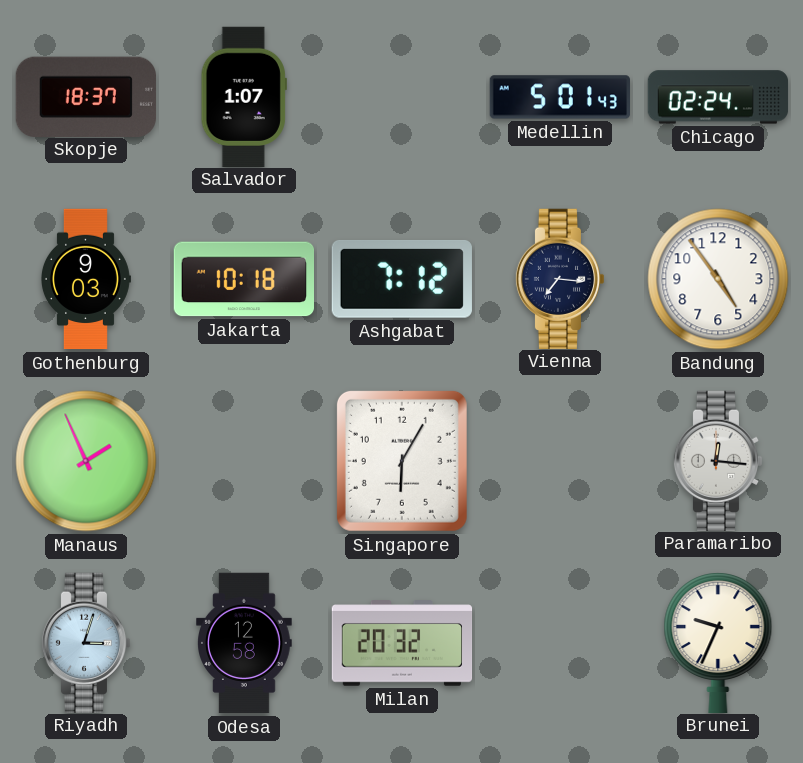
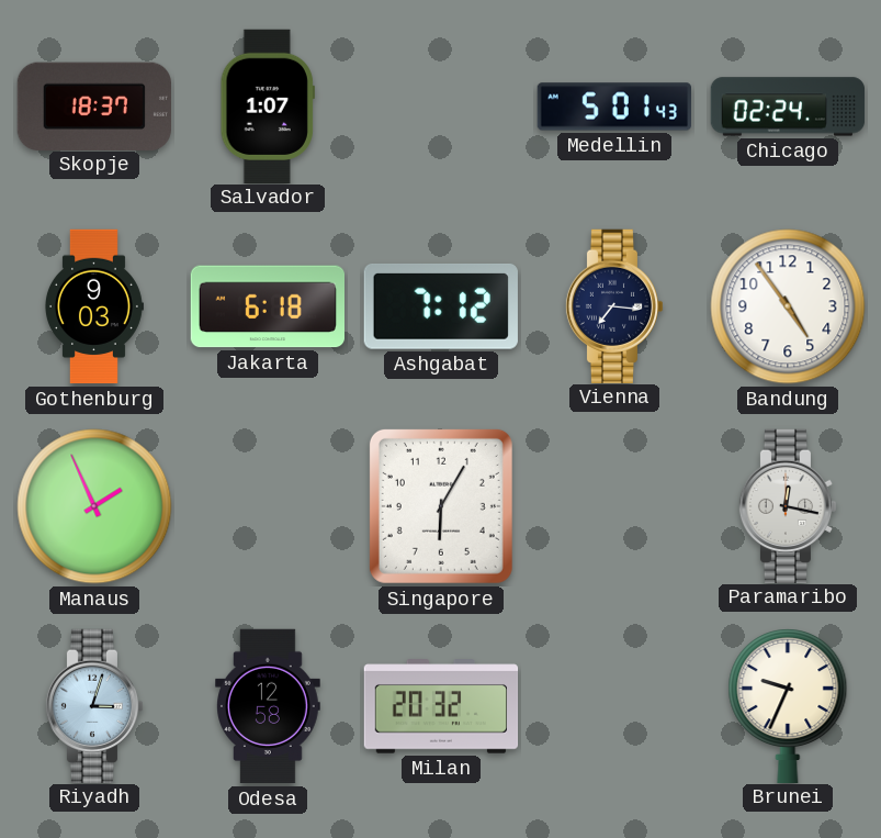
Jakarta: 10:18 -> 6:18 (267, 306)
Paramaribo: 12:16 -> 12:17 (788, 505)
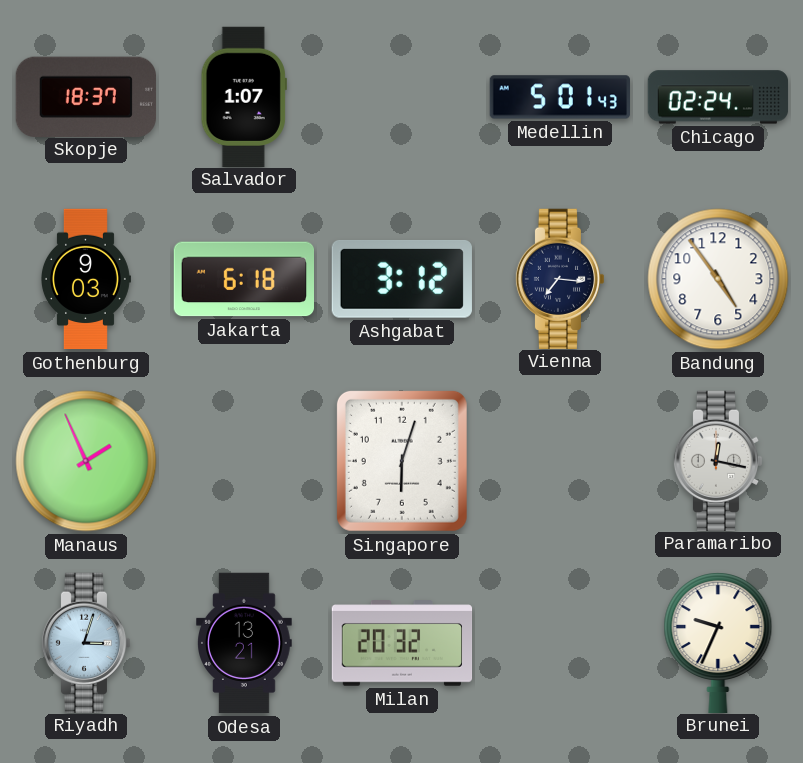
Ashgabat: 7:12 -> 3:12 (402, 279)
Singapore: 6:05 -> 6:03 (402, 461)
Odesa: 12:58 -> 13:21 (245, 643)
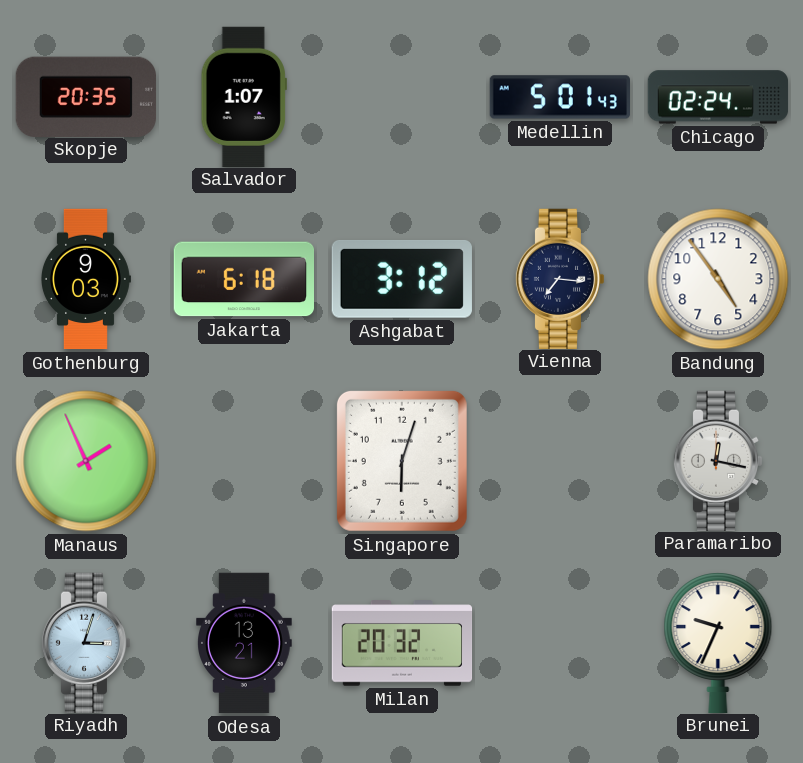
Skopje: 18:37 -> 20:35 (86, 96)
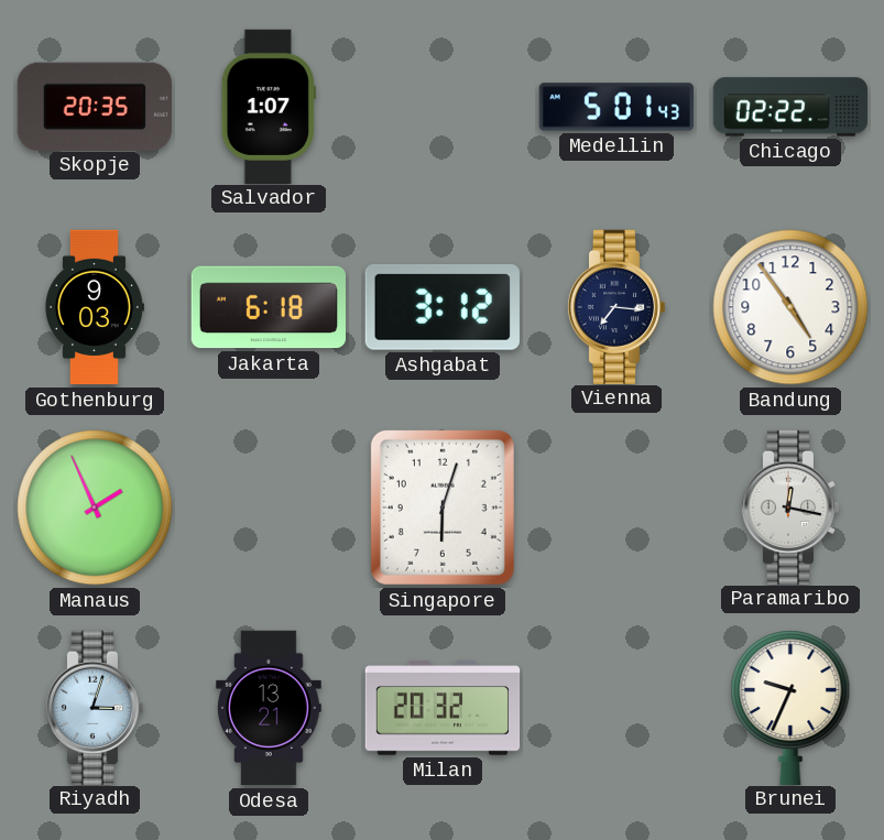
Chicago: 02:24 -> 02:22 (790, 107)
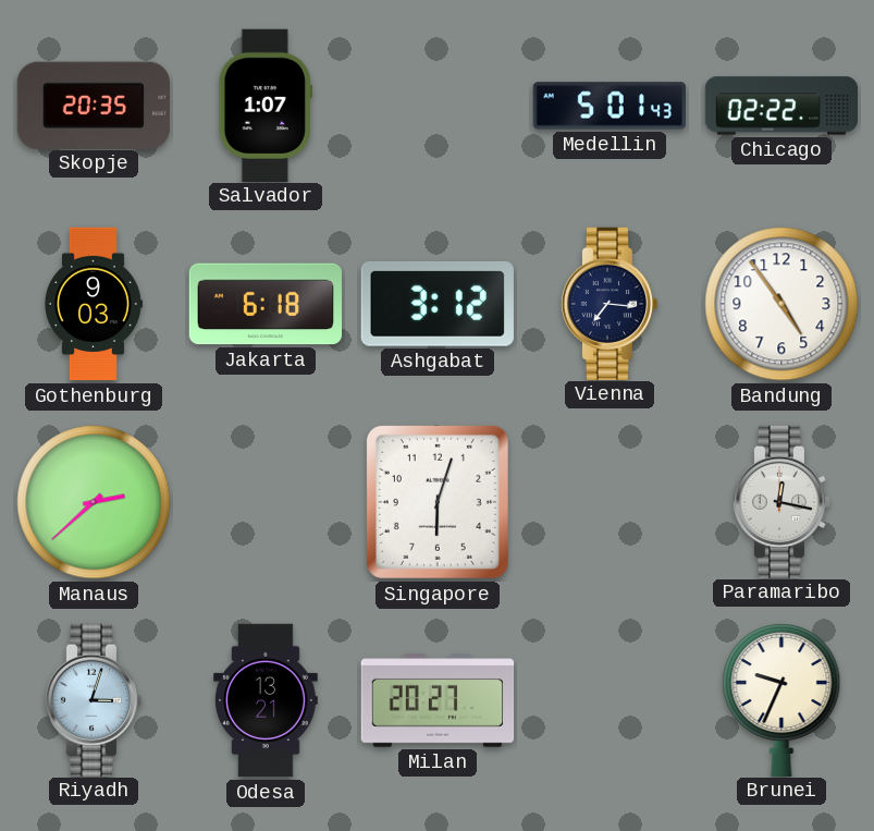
Manaus: 1:56 -> 2:38 (94, 502)
Milan: 20:32 -> 20:27 (438, 700)
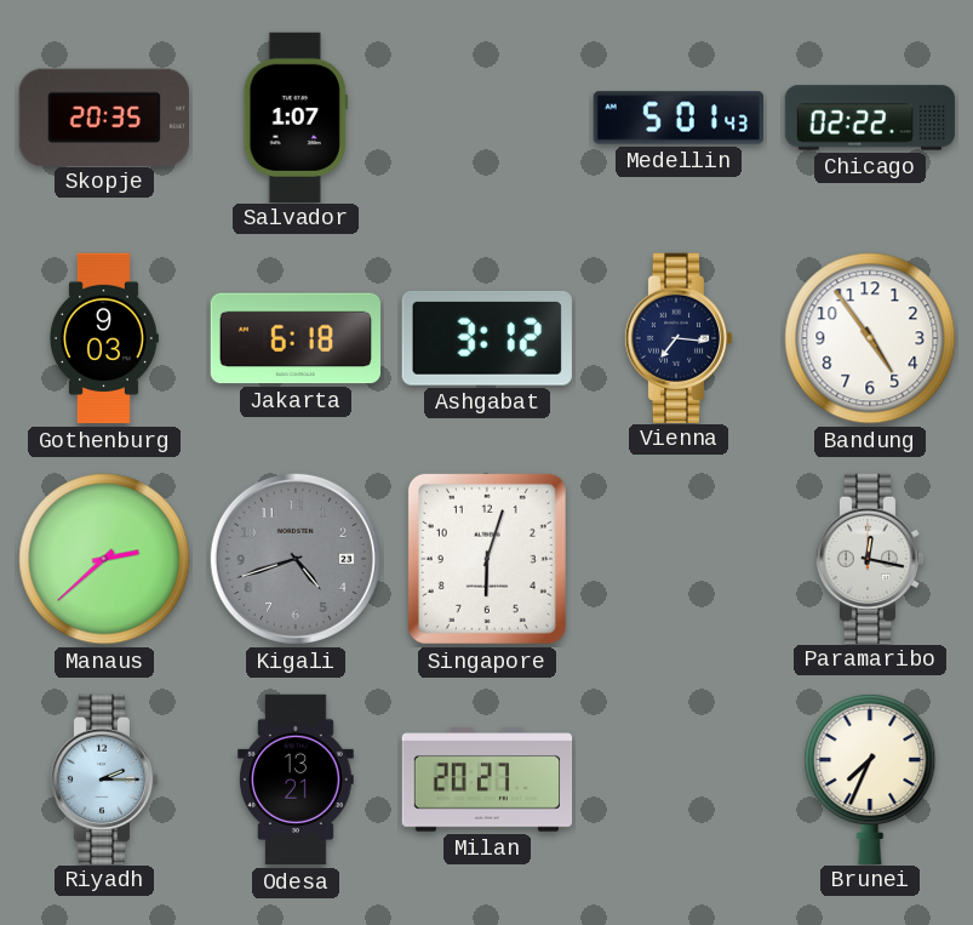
Kigali: none -> 4:42 (296, 559)
Riyadh: 3:03 -> 2:15 (104, 778)
Brunei: 9:34 -> 7:34 (870, 780)
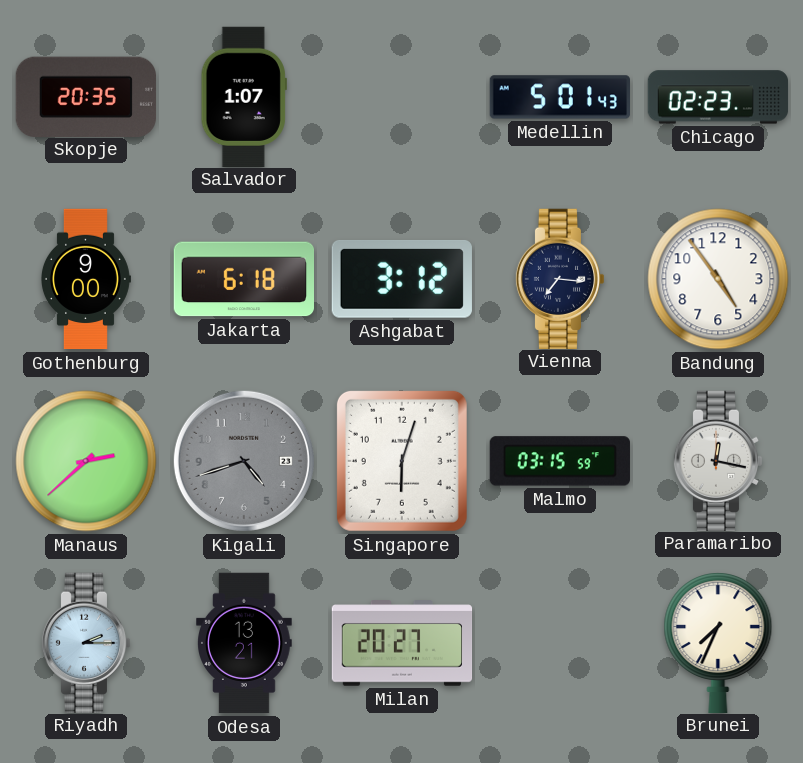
Chicago: 02:22 -> 02:23 (718, 97)
Gothenburg: 9:03 -> 9:00 (86, 279)
Malmo: none -> 03:15 (560, 461)
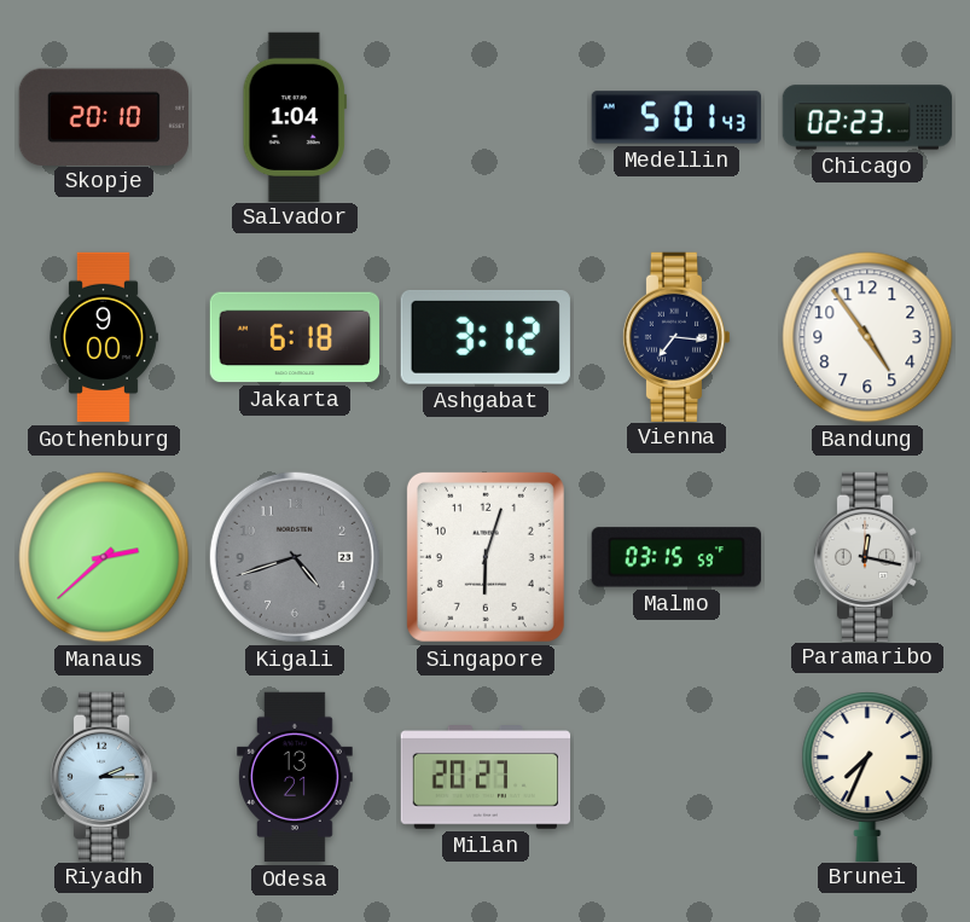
Skopje: 20:35 -> 20:10 (104, 116)
Salvador: 1:07 -> 1:04 (295, 116)
